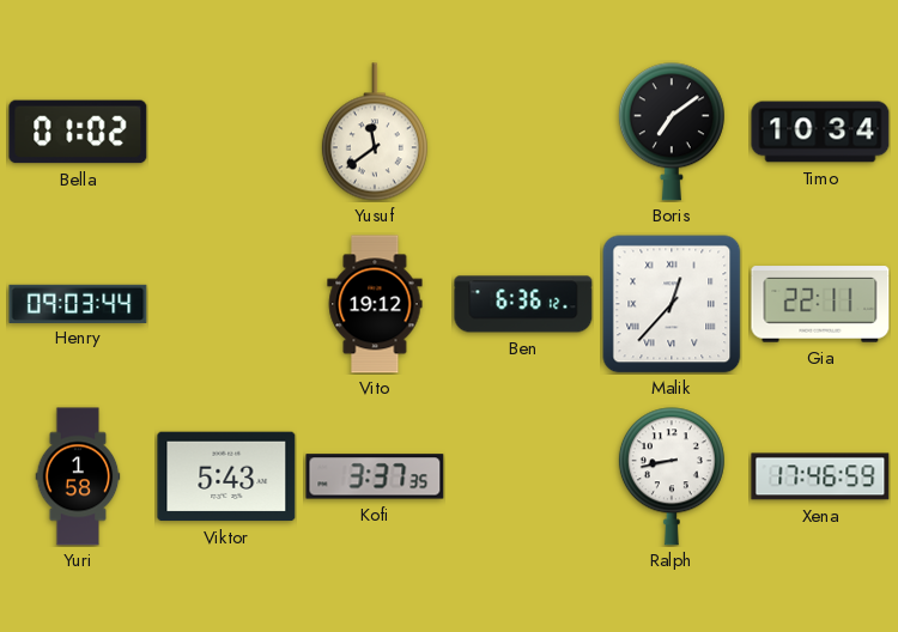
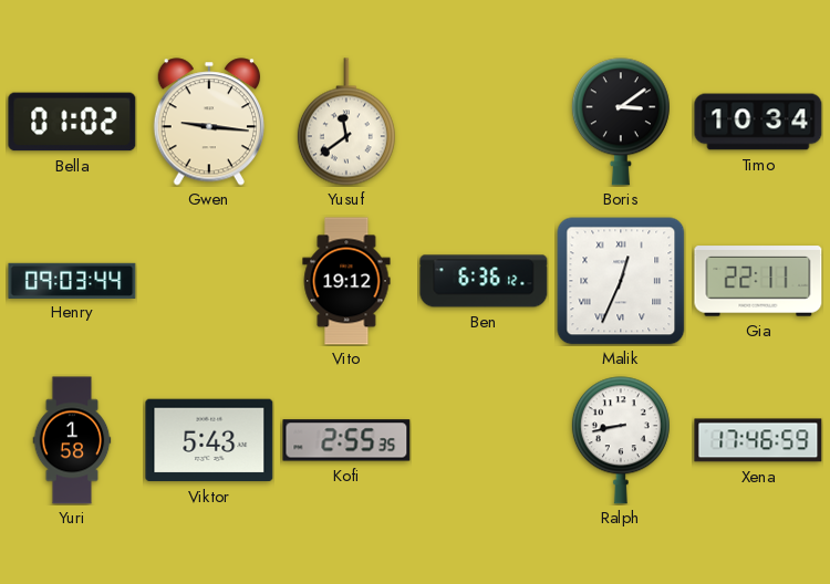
Gwen: none -> 9:16 (208, 122)
Boris: 7:09 -> 3:09 (621, 122)
Malik: 12:37 -> 12:34 (621, 281)
Kofi: 3:37 -> 2:55 (346, 440)
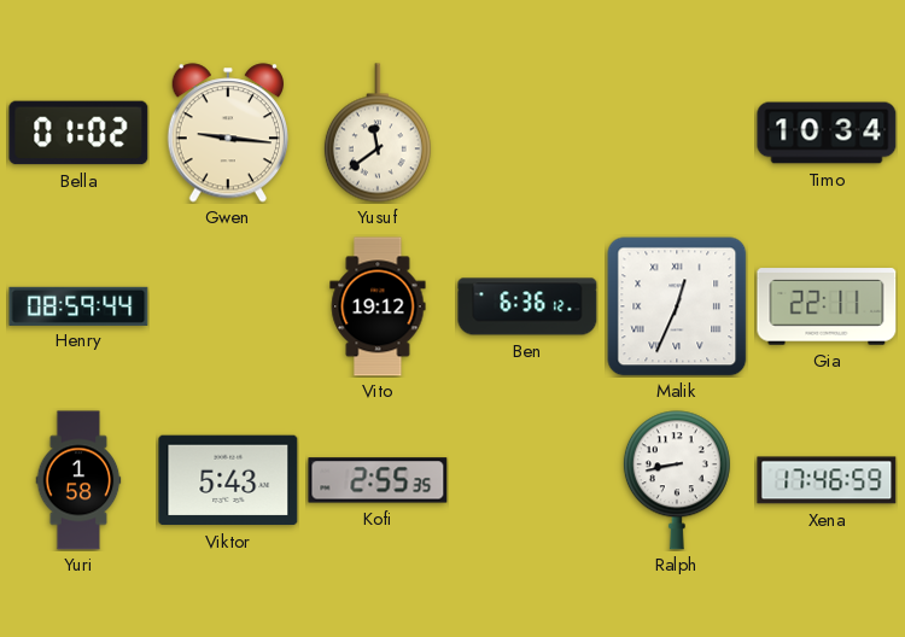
Boris: 3:09 -> none (621, 122)
Henry: 09:03 -> 08:59 (78, 305)
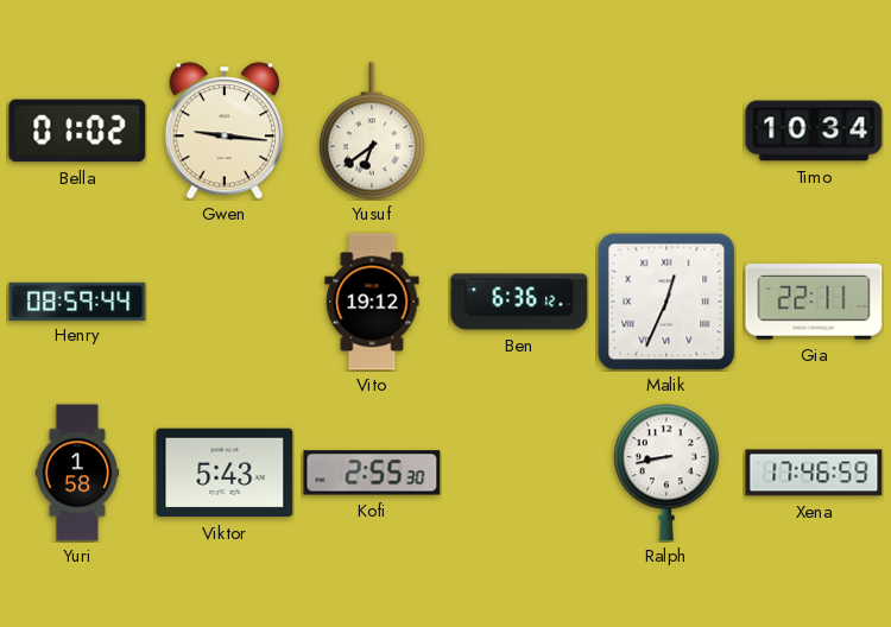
Yusuf: 11:39 -> 6:39 (372, 131)
Kofi: 2:55:35 -> 2:55:30 (372, 473)
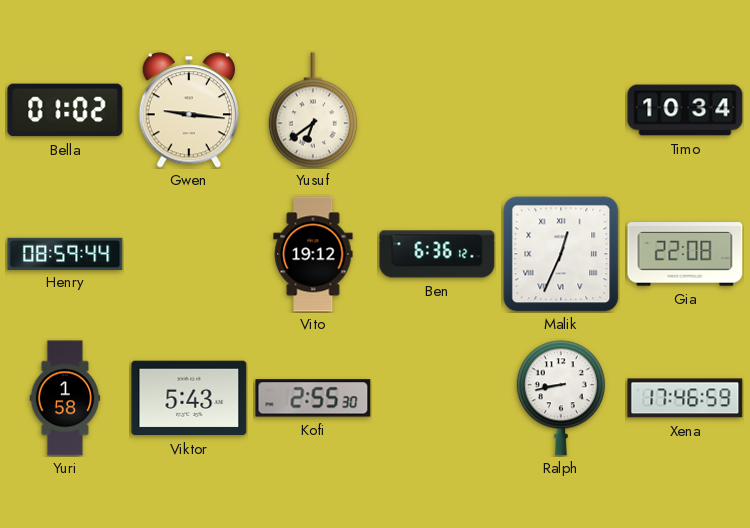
Gia: 22:11 -> 22:08 (685, 254)
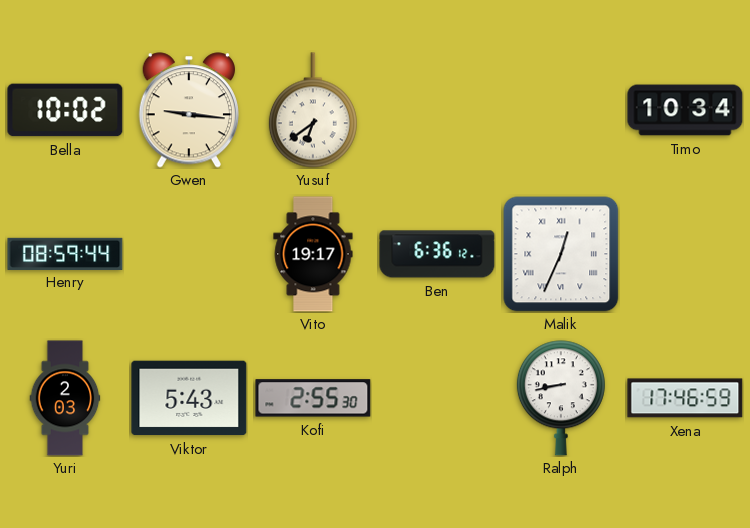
Bella: 01:02 -> 10:02 (65, 110)
Vito: 19:12 -> 19:17 (313, 254)
Gia: 22:08 -> none (685, 254)
Yuri: 1:58 -> 2:03 (65, 398)
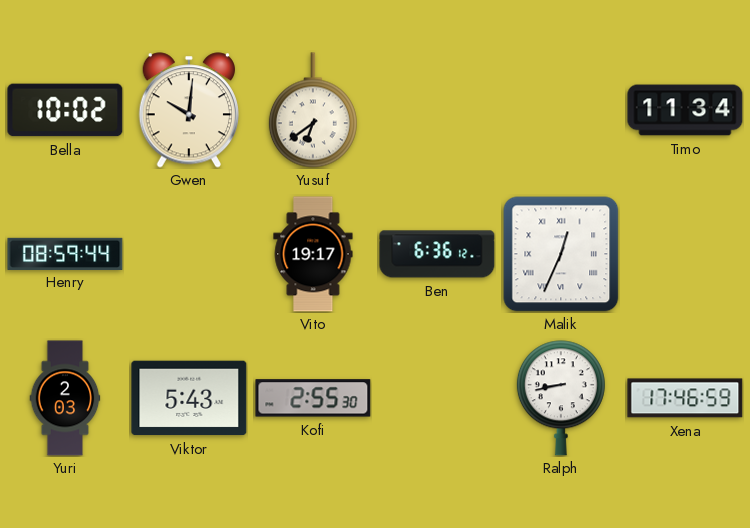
Gwen: 9:16 -> 10:01 (188, 110)
Timo: 10:34 -> 11:34 (685, 110)
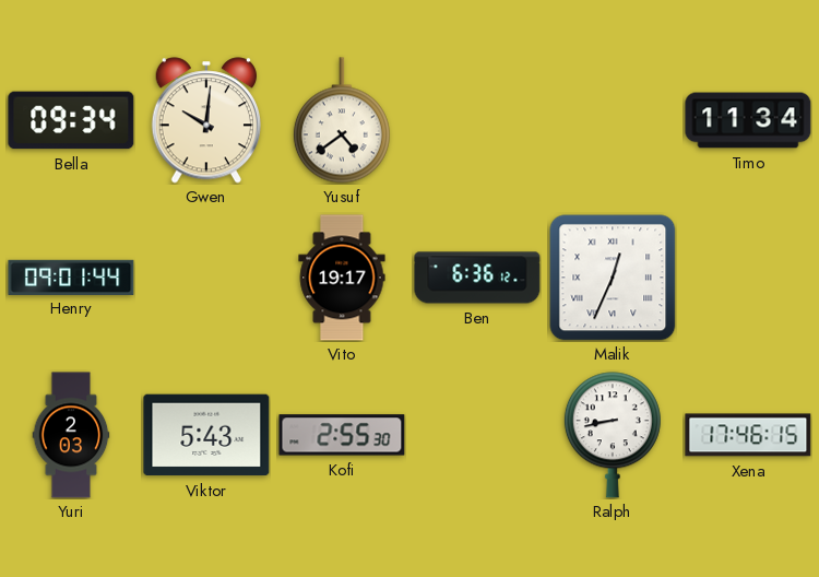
Bella: 10:02 -> 09:34 (71, 120)
Yusuf: 6:39 -> 4:39 (342, 120)
Henry: 08:59 -> 09:01 (71, 276)
Xena: 17:46:59 -> 17:46:15 (748, 435)
